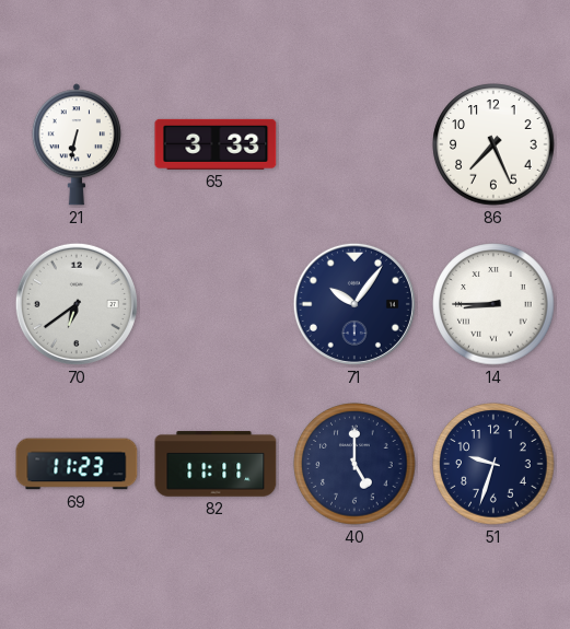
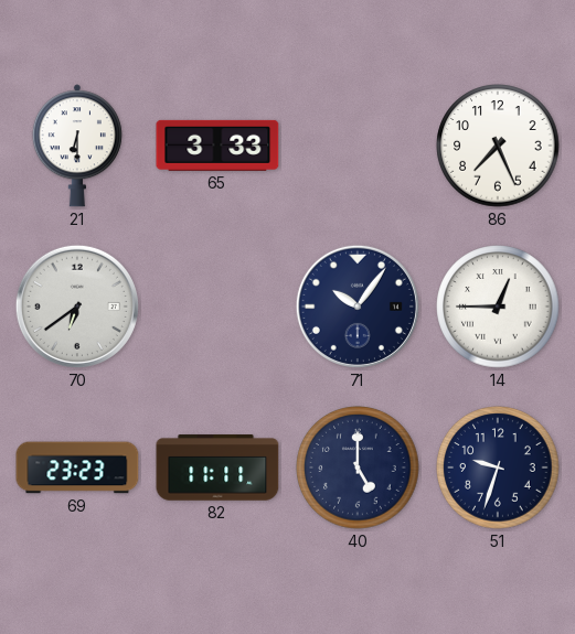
21: 6:32 -> 6:30 (77, 146)
14: 8:45 -> 12:45 (498, 307)
69: 11:23 -> 23:23 (77, 468)
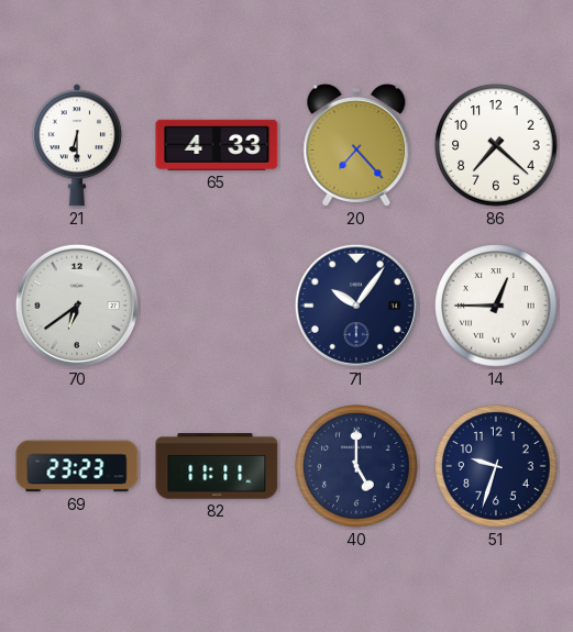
65: 3:33 -> 4:33 (217, 145)
20: none -> 7:23 (356, 145)
86: 7:26 -> 7:22 (496, 145)
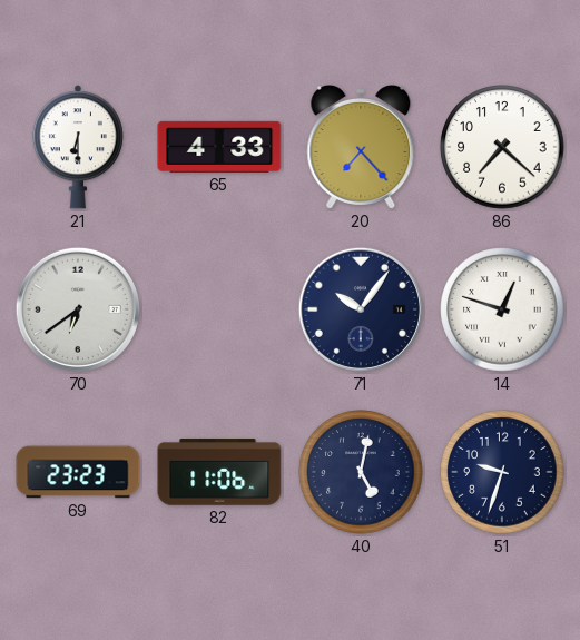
14: 12:45 -> 12:48 (502, 309)
82: 11:11 -> 11:06 (219, 472)
40: 5:00 -> 5:02 (361, 472)
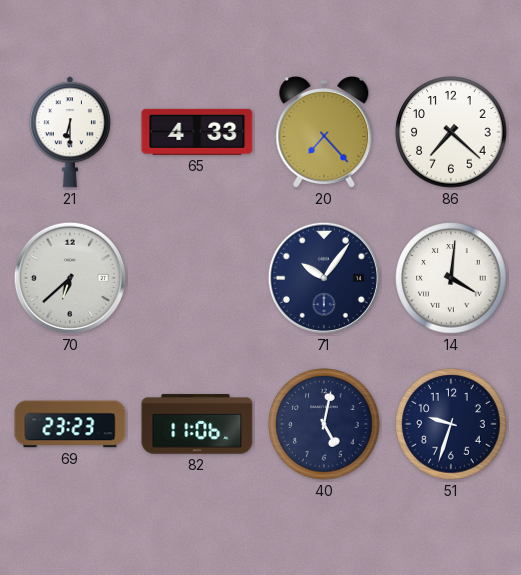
70: 6:39 -> 6:38 (70, 278)
14: 12:48 -> 4:01 (451, 278)
